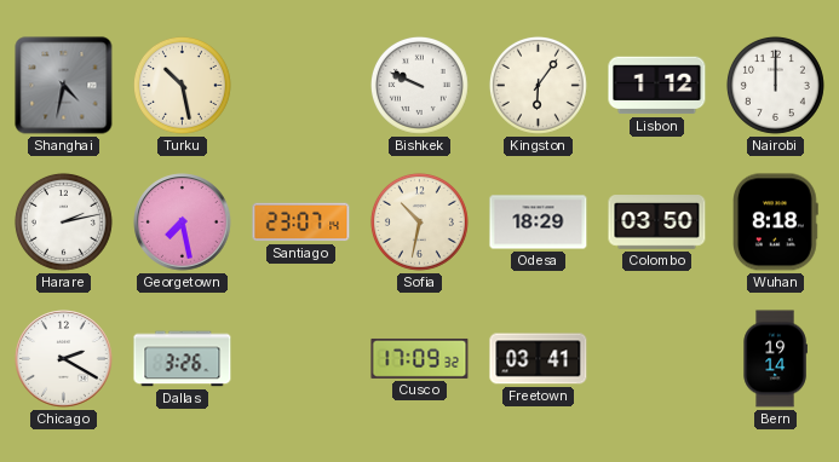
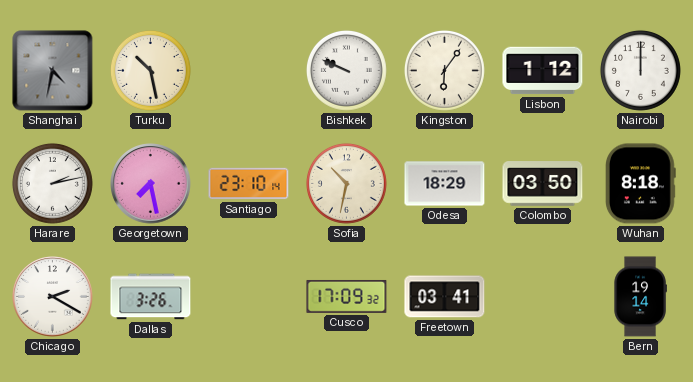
Santiago: 23:07 -> 23:10 (249, 184)
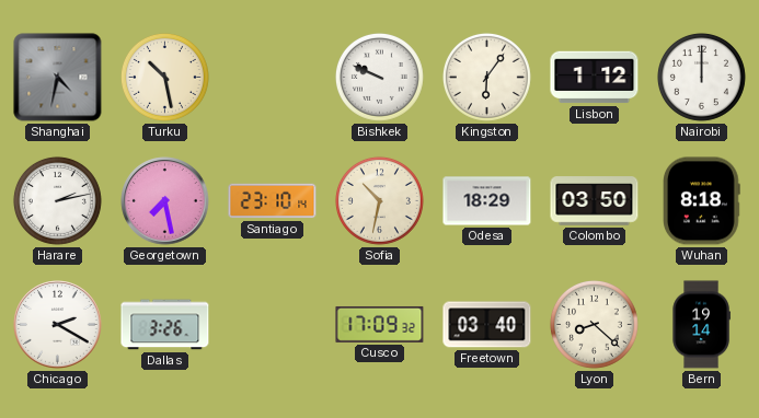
Freetown: 03:41 -> 03:40 (487, 325)
Lyon: none -> 8:22 (594, 324)
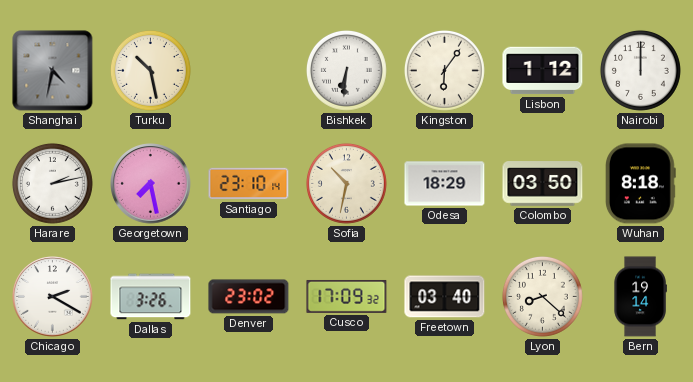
Bishkek: 9:49 -> 6:31 (346, 70)
Denver: none -> 23:02 (249, 297)
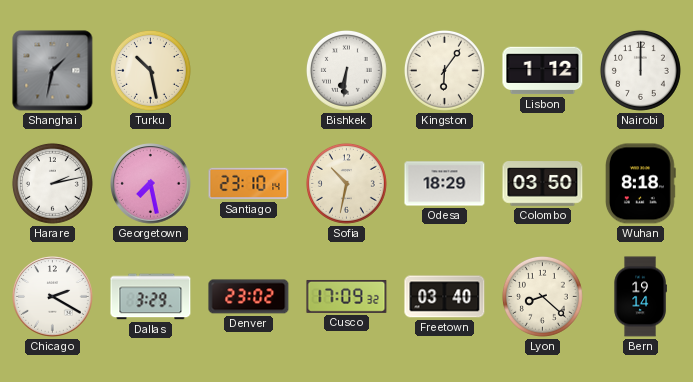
Shanghai: 4:32 -> 1:32 (53, 71)
Dallas: 3:26 -> 3:29 (151, 297)
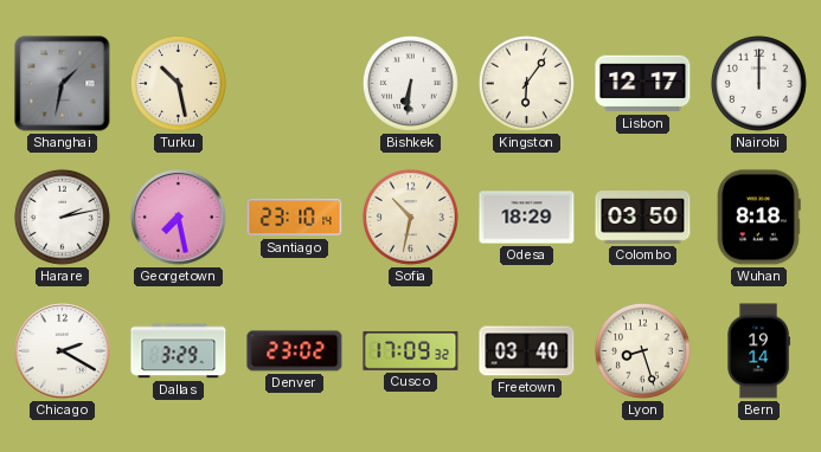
Lisbon: 1:12 -> 12:17 (643, 84)
Lyon: 8:22 -> 8:27 (642, 350)
